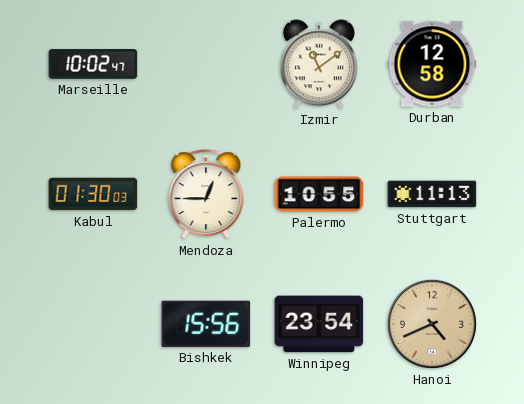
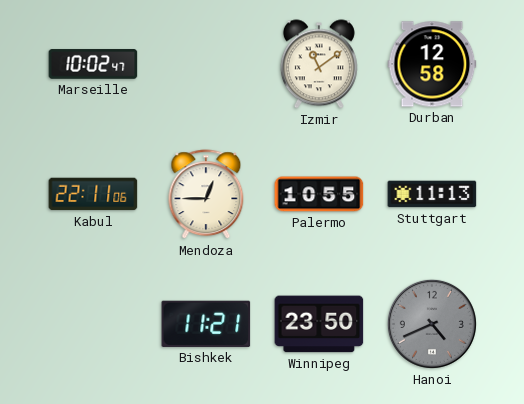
Kabul: 01:30 -> 22:11 (93, 194)
Bishkek: 15:56 -> 11:21 (206, 324)
Winnipeg: 23:54 -> 23:50 (319, 324)
Hanoi dial: champagne -> grey (432, 324)
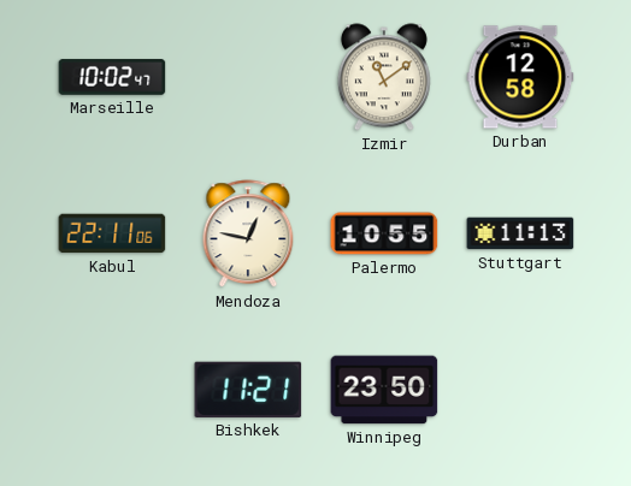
Mendoza: 12:45 -> 12:47 (248, 235)
Hanoi: 4:41 -> none (432, 324)
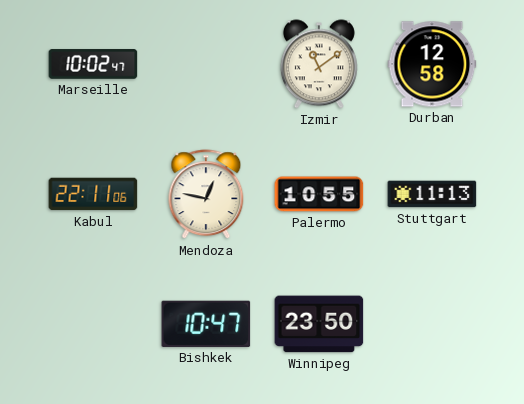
Bishkek: 11:21 -> 10:47 (206, 324)
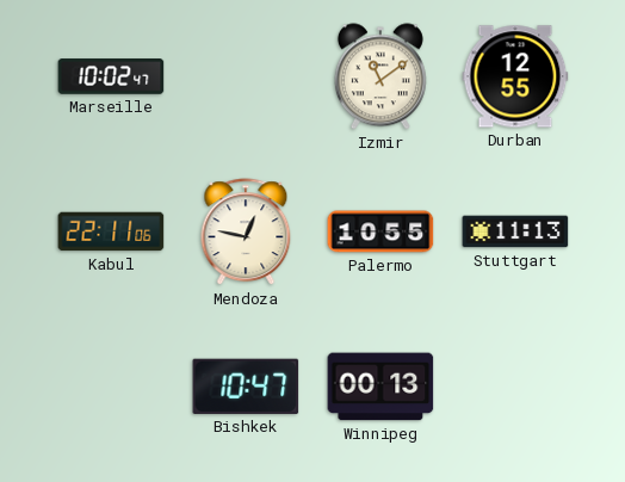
Durban: 12:58 -> 12:55 (515, 76)
Winnipeg: 23:50 -> 00:13 (380, 387)
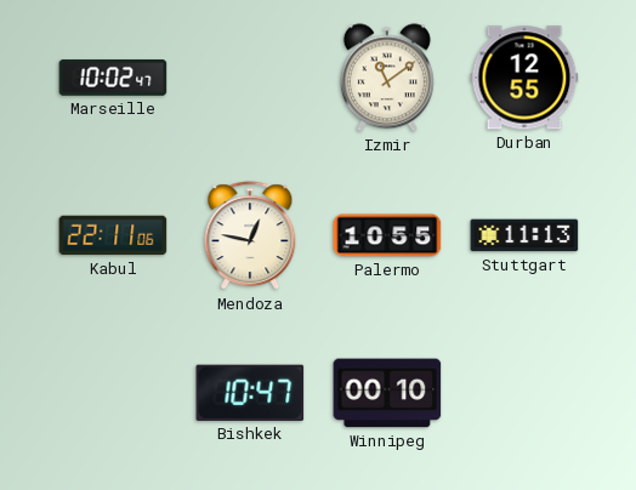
Winnipeg: 00:13 -> 00:10 (387, 393)
